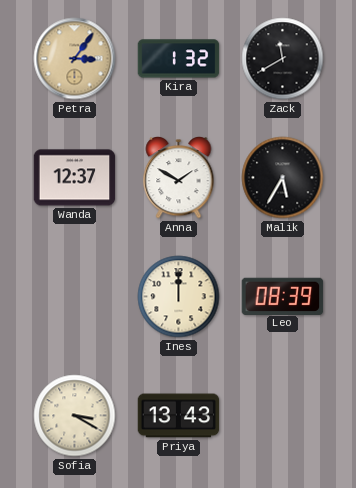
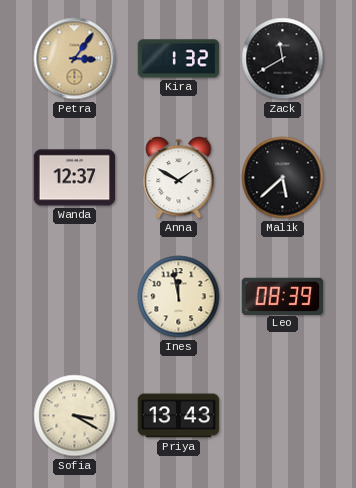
Malik: 5:35 -> 5:38 (283, 178)
Ines: 12:00 -> 11:58 (179, 297)
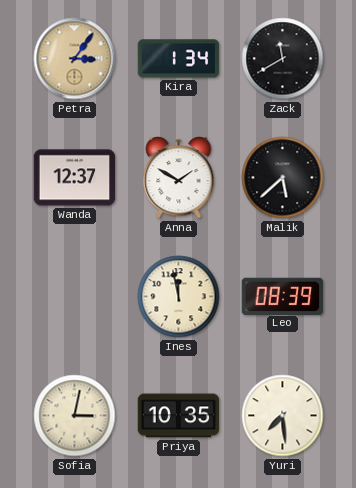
Kira: 1:32 -> 1:34 (179, 59)
Sofia: 3:20 -> 3:02 (75, 416)
Priya: 13:43 -> 10:35 (179, 416)
Yuri: none -> 7:29 (283, 416)
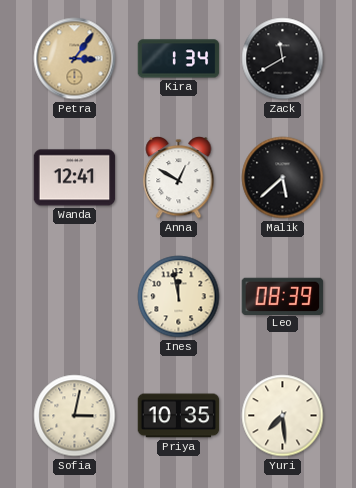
Wanda: 12:37 -> 12:41 (75, 178)
Anna: 1:50 -> 12:50 (179, 178)
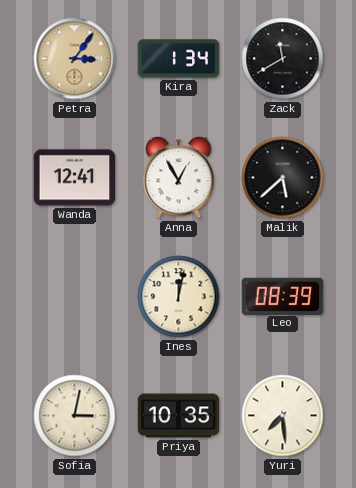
Anna: 12:50 -> 12:55 (179, 178)
Ines: 11:58 -> 12:02 (179, 297)
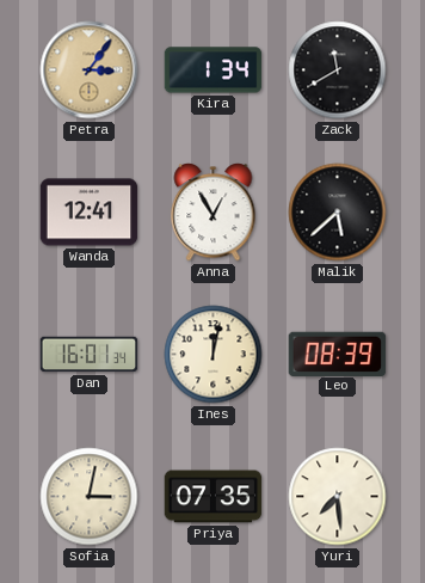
Dan: none -> 16:01 (90, 355)
Priya: 10:35 -> 07:35 (214, 497)
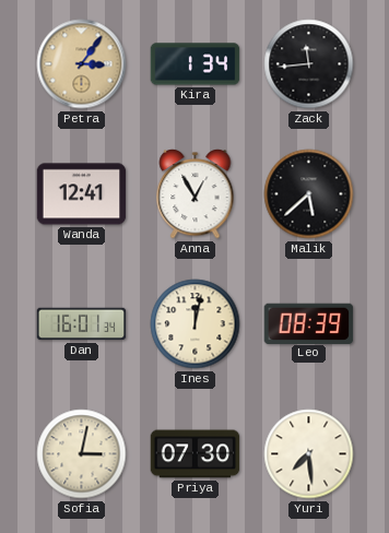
Zack: 11:40 -> 11:44 (309, 64)
Priya: 07:35 -> 07:30 (196, 454)
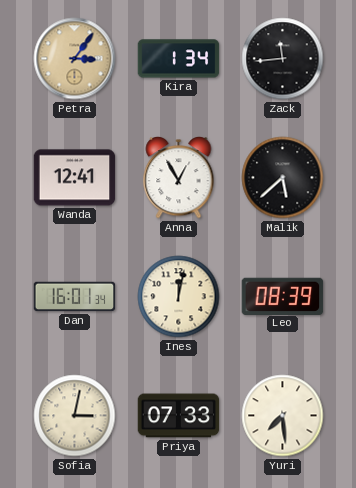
Priya: 07:30 -> 07:33 (179, 416)
